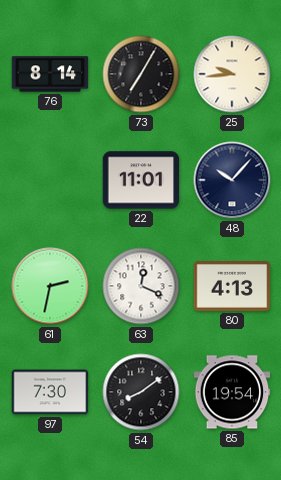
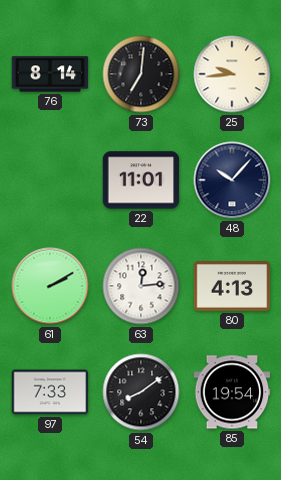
73: 7:05 -> 7:01 (141, 74)
61: 2:32 -> 2:10 (50, 286)
63: 12:19 -> 12:14 (141, 286)
97: 7:30 -> 7:33 (50, 392)
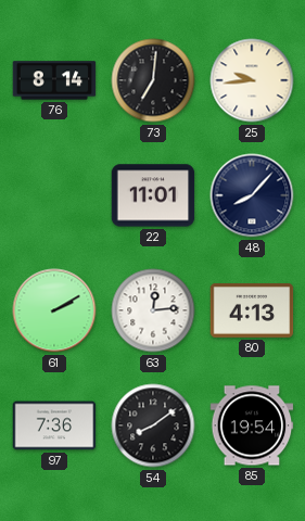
48: 10:07 -> 8:07 (252, 195)
97: 7:33 -> 7:36 (54, 425)
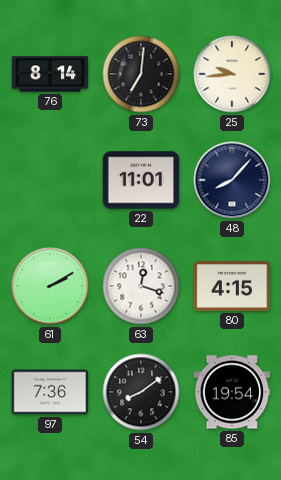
63: 12:14 -> 12:18 (141, 286)
80: 4:13 -> 4:15 (232, 287)
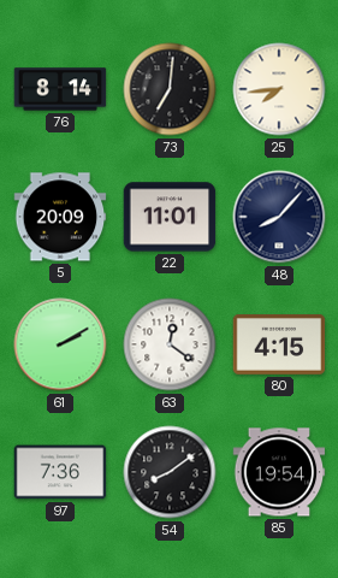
25: 9:44 -> 7:44 (279, 89)
5: none -> 20:09 (60, 217)
63: 12:18 -> 12:21 (170, 344)
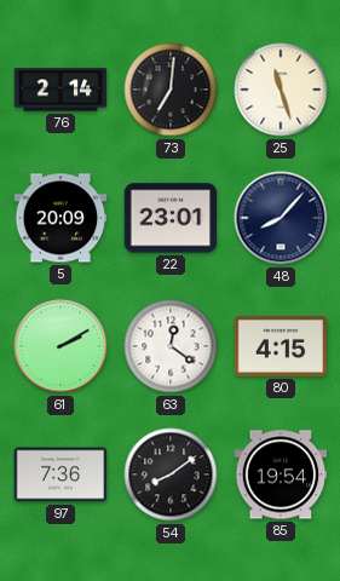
76: 8:14 -> 2:14 (60, 90)
25: 7:44 -> 11:27 (281, 90)
22: 11:01 -> 23:01 (171, 218)
